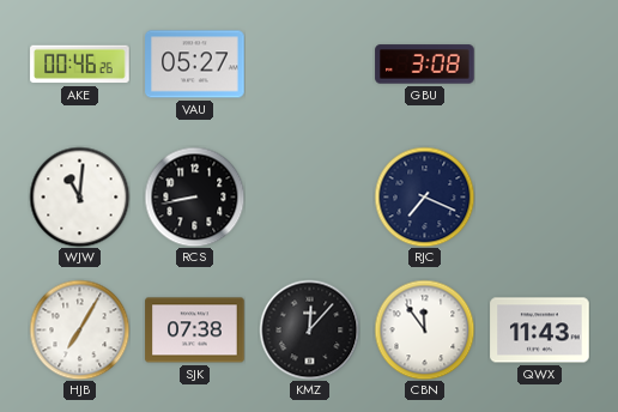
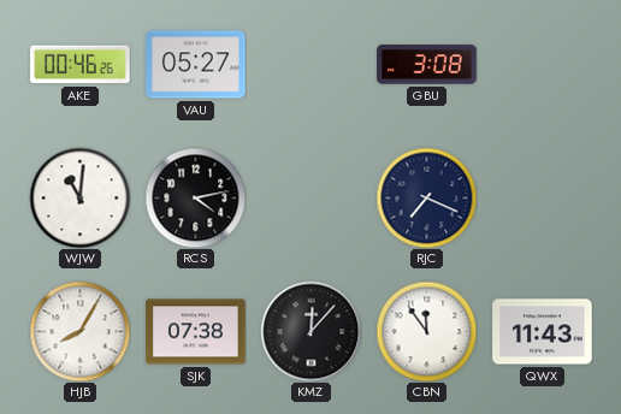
RCS: 8:43 -> 4:13 (195, 197)
HJB: 7:05 -> 8:05 (79, 331)
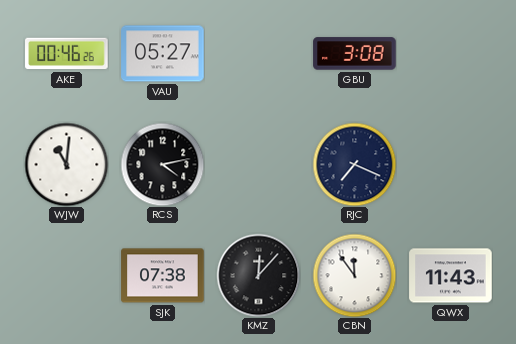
HJB: 8:05 -> none (79, 331)
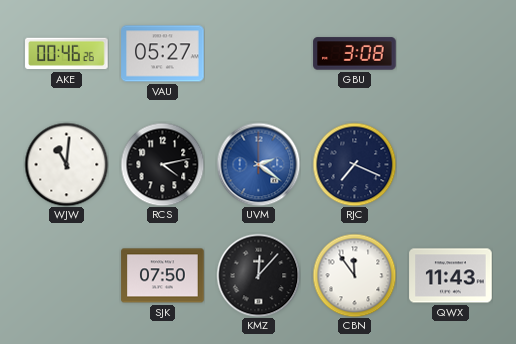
UVM: none -> 2:21 (258, 164)
SJK: 07:38 -> 07:50 (163, 276)
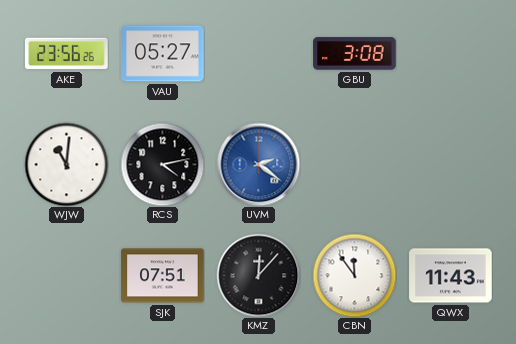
AKE: 00:46 -> 23:56 (67, 54)
RJC: 7:19 -> none (354, 164)
SJK: 07:50 -> 07:51 (163, 276)
